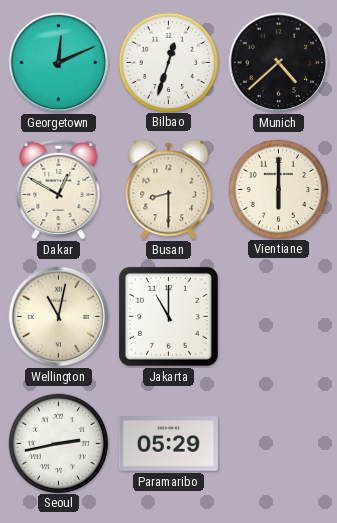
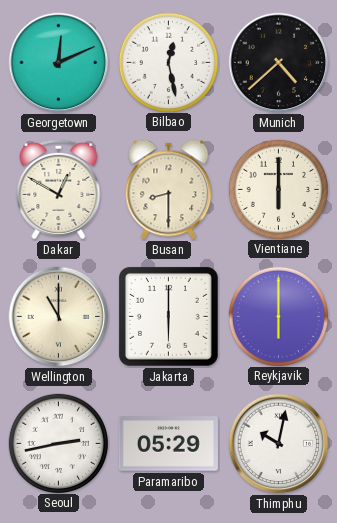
Bilbao: 12:33 -> 12:28 (168, 62)
Wellington: 11:02 -> 11:00 (59, 317)
Jakarta: 11:00 -> 6:00 (169, 317)
Reykjavik: none -> 6:00 (278, 316)
Thimphu: none -> 10:02 (279, 444)
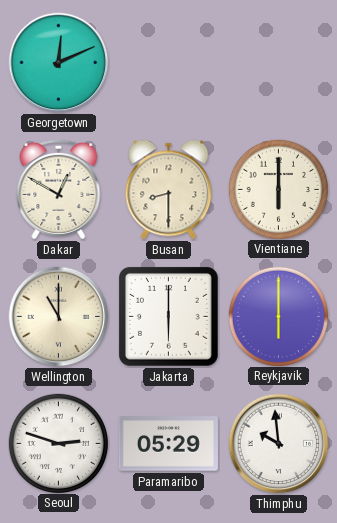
Bilbao: 12:28 -> none (168, 62)
Munich: 4:38 -> none (279, 63)
Seoul: 2:43 -> 2:48 (58, 443)
Thimphu: 10:02 -> 9:59 (279, 444)
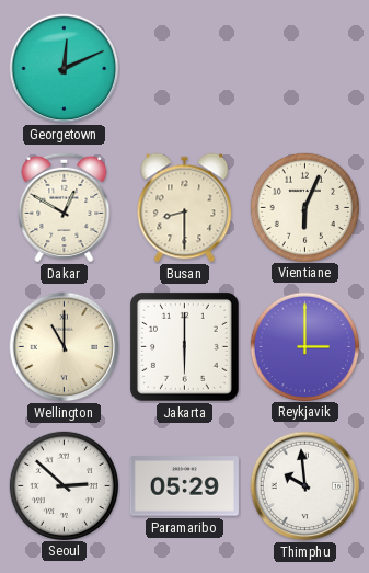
Vientiane: 6:00 -> 6:04 (304, 207)
Reykjavik: 6:00 -> 3:00 (304, 346)
Seoul: 2:48 -> 2:52 (64, 485)
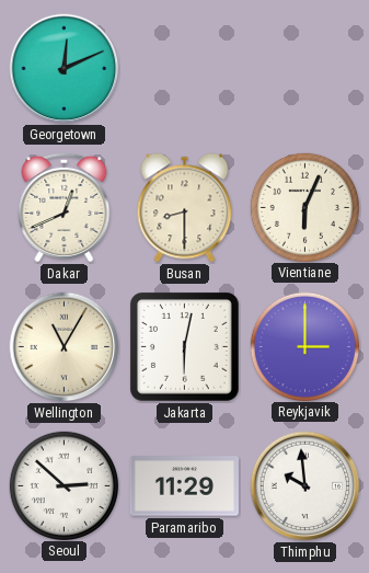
Dakar: 12:50 -> 12:41 (65, 207)
Wellington: 11:00 -> 11:05 (65, 347)
Jakarta: 6:00 -> 6:02 (185, 347)
Paramaribo: 05:29 -> 11:29 (184, 486)
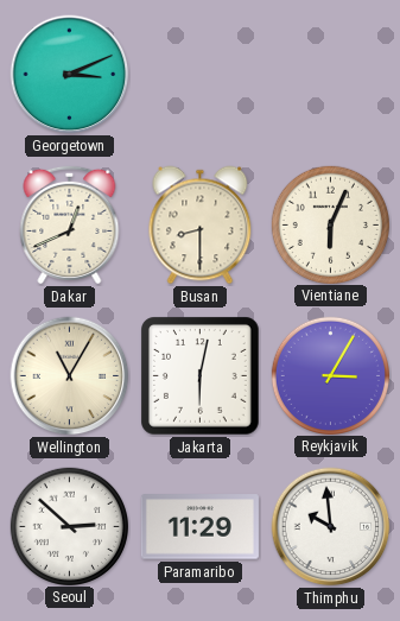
Georgetown: 12:11 -> 3:11 (70, 75)
Reykjavik: 3:00 -> 3:05 (330, 375)
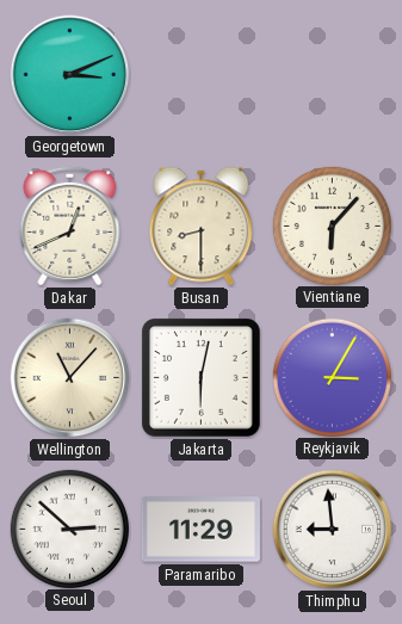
Vientiane: 6:04 -> 6:07 (332, 225)
Wellington: 11:05 -> 11:07 (70, 378)
Thimphu: 9:59 -> 8:59 (333, 530)
